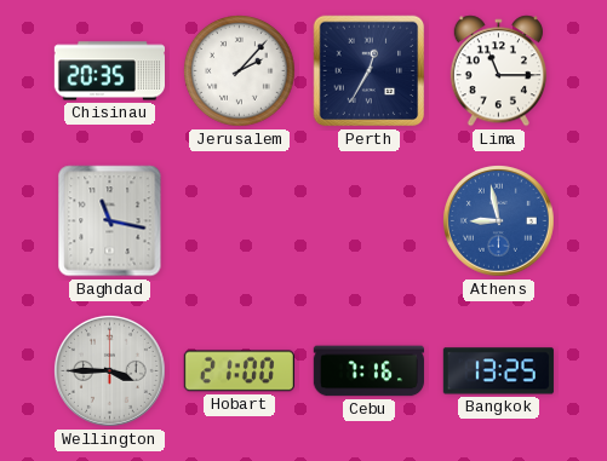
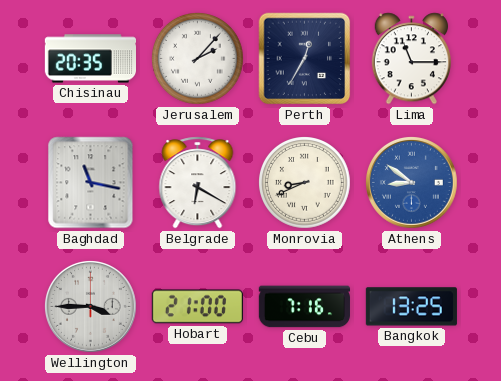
Belgrade: none -> 6:20 (198, 183)
Monrovia: none -> 8:41 (305, 183)
Athens: 8:58 -> 8:51 (411, 182)
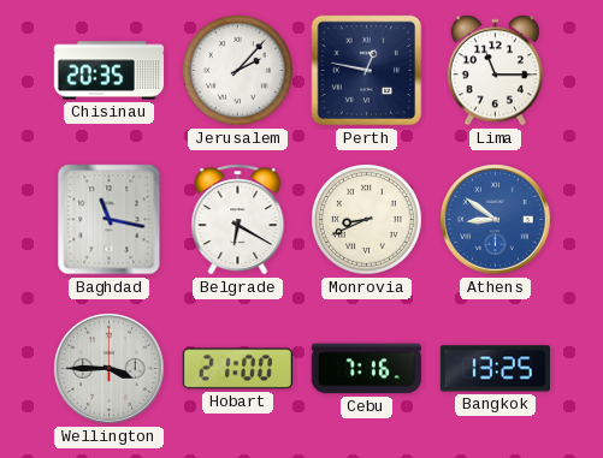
Perth: 12:35 -> 12:47 (367, 71)
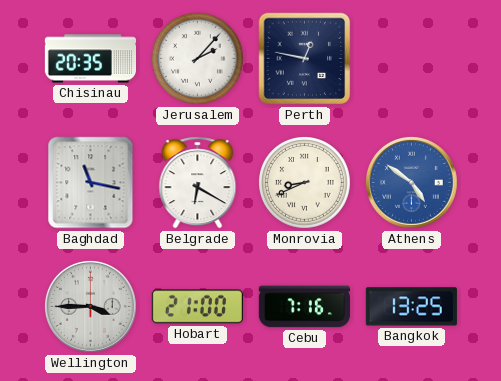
Lima: 11:15 -> none (495, 71)
Athens: 8:51 -> 4:51 (411, 182)
